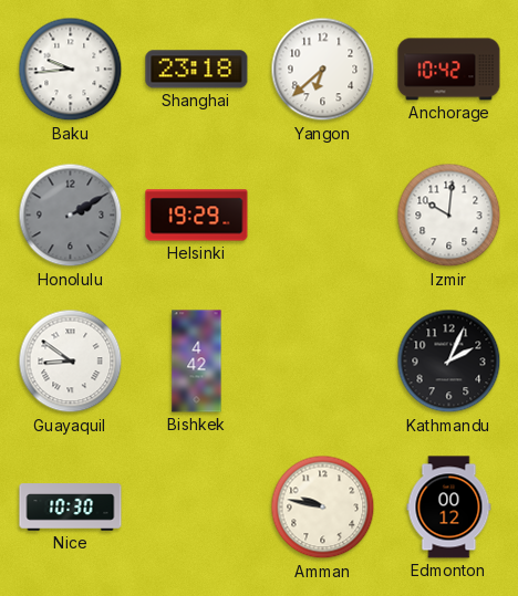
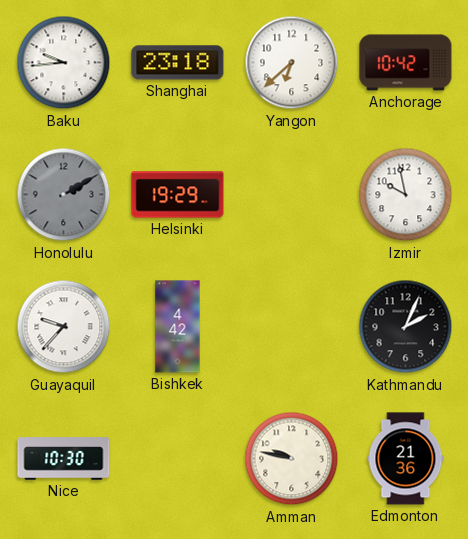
Izmir: 10:01 -> 9:58 (406, 195)
Guayaquil: 8:51 -> 9:37 (64, 327)
Edmonton: 00:12 -> 21:36 (406, 459)
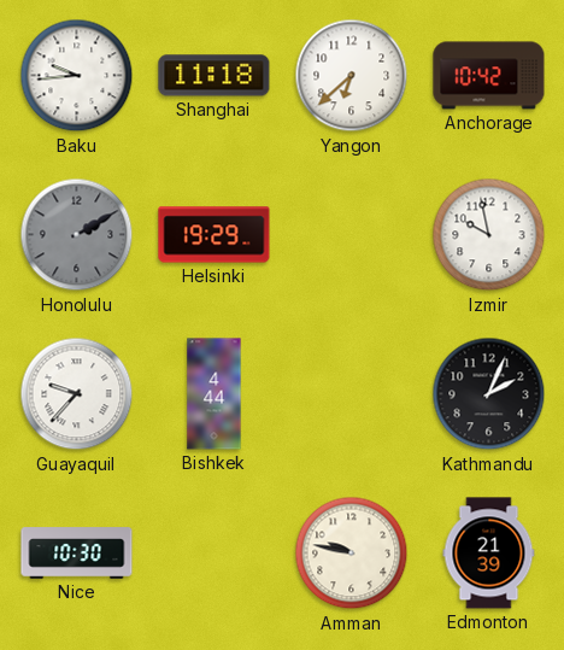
Shanghai: 23:18 -> 11:18 (215, 76)
Bishkek: 4:42 -> 4:44 (215, 394)
Edmonton: 21:36 -> 21:39 (489, 554)
